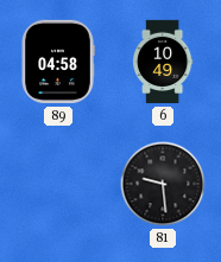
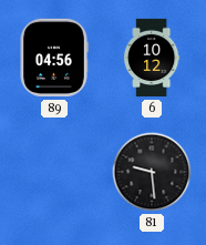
89: 04:58 -> 04:56 (54, 58)
6: 10:49 -> 10:12 (152, 58)
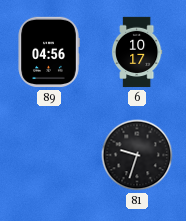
6: 10:12 -> 10:17 (137, 52)
81: 9:29 -> 9:33 (137, 155)
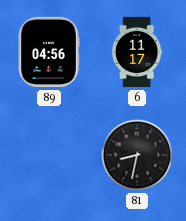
6: 10:17 -> 11:17 (137, 52)
81: 9:33 -> 8:32 (137, 155)
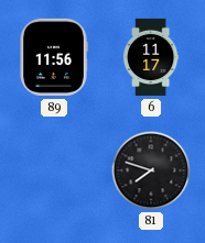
89: 04:56 -> 11:56 (54, 57)
81: 8:32 -> 7:48 (151, 170)
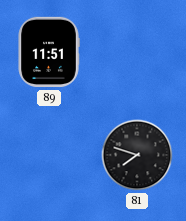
89: 11:56 -> 11:51 (49, 52)
6: 11:17 -> none (151, 57)
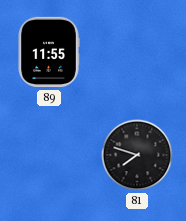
89: 11:51 -> 11:55 (49, 52)
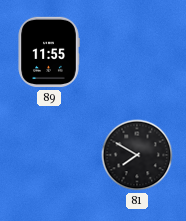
81: 7:48 -> 7:50 (137, 155)
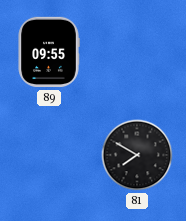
89: 11:55 -> 09:55 (49, 52)
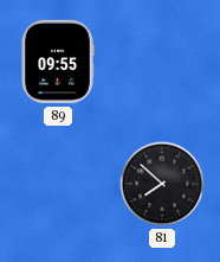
81: 7:50 -> 7:52 (162, 184)
